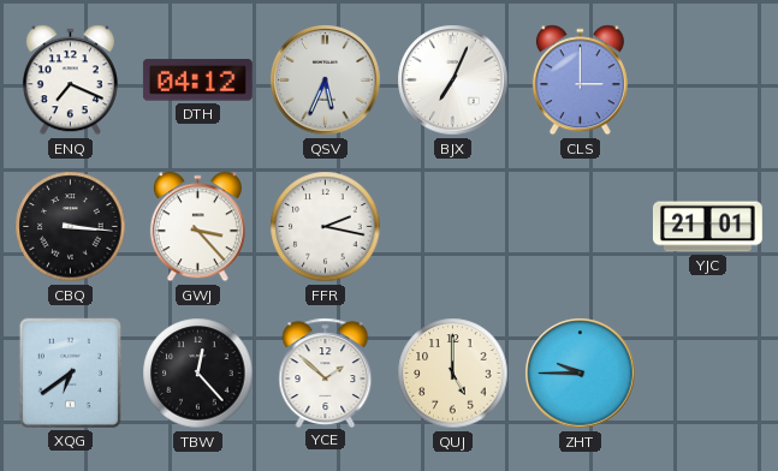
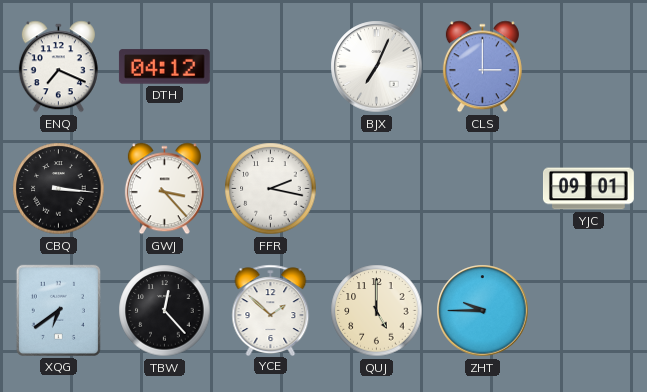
QSV: 5:34 -> none (326, 81)
YJC: 21:01 -> 09:01 (588, 189)
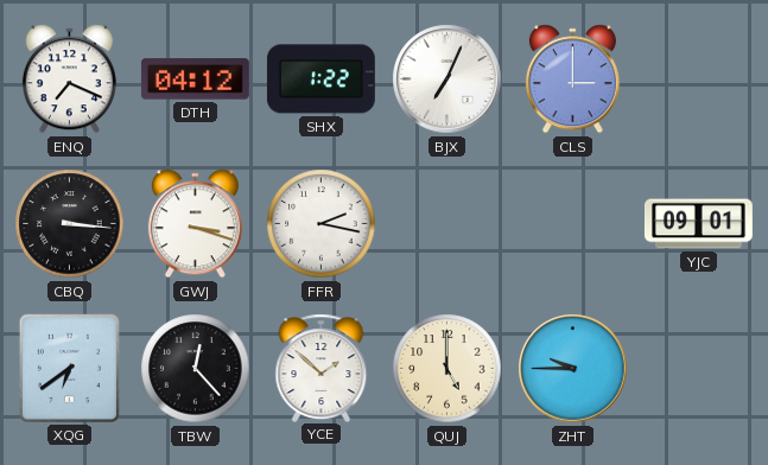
SHX: none -> 1:22 (320, 79)
GWJ: 3:23 -> 3:18 (195, 224)
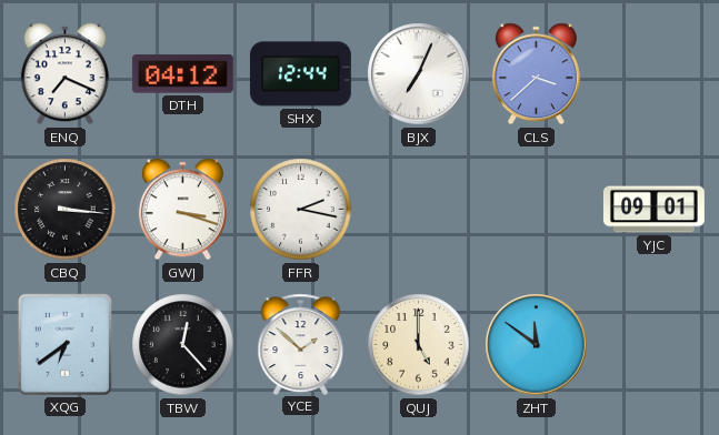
SHX: 1:22 -> 12:44 (300, 74)
CLS: 3:00 -> 3:38 (536, 74)
ZHT: 9:45 -> 11:51 (537, 345)
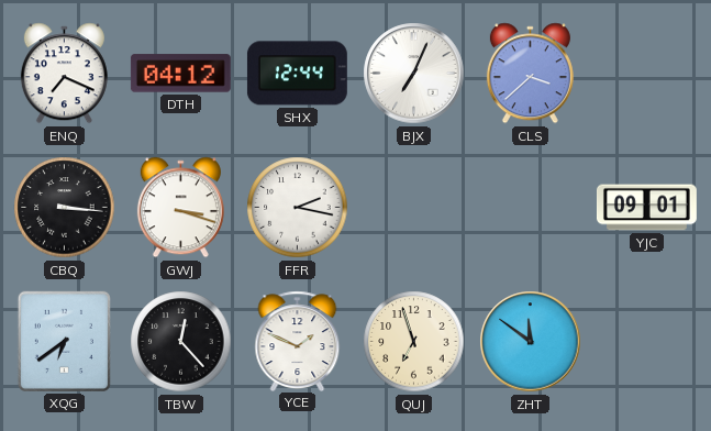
YCE: 1:52 -> 1:49 (298, 341)
QUJ: 5:00 -> 6:57 (414, 342)
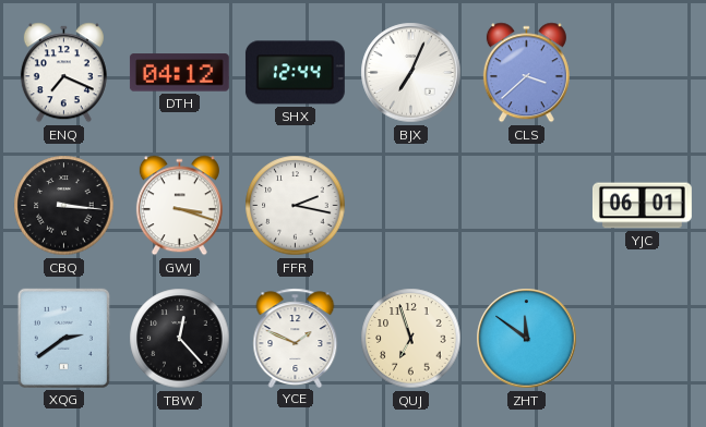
YJC: 09:01 -> 06:01 (642, 206)
XQG: 6:39 -> 2:39 (63, 338)
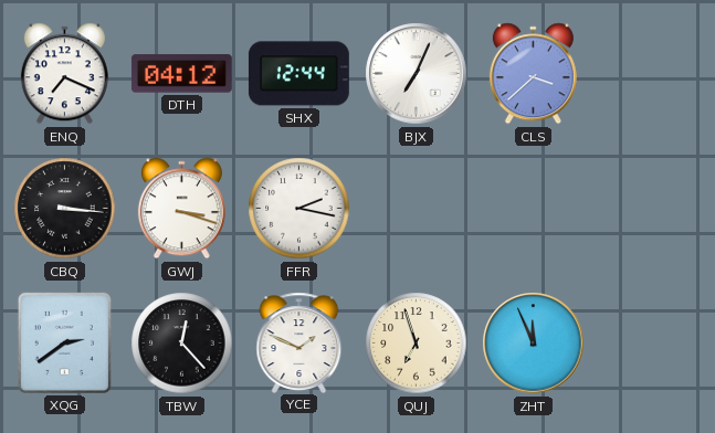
YJC: 06:01 -> none (642, 206)
ZHT: 11:51 -> 11:56 (534, 344)
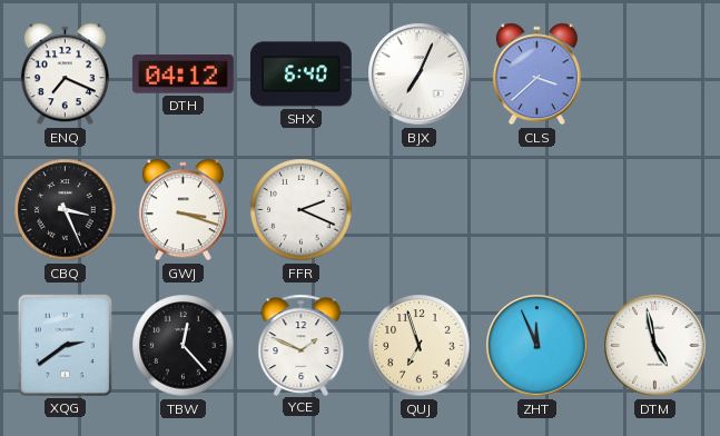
SHX: 12:44 -> 6:40 (300, 75)
CBQ: 3:16 -> 3:26 (66, 210)
FFR: 2:17 -> 2:19 (302, 210)
DTM: none -> 4:58 (655, 346)
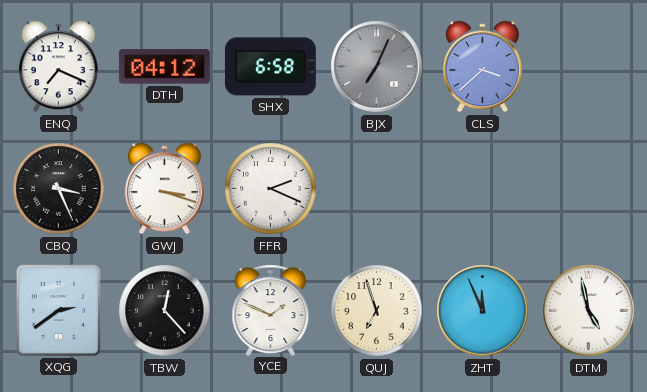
SHX: 6:40 -> 6:58 (270, 67)
BJX dial: white -> grey (377, 67)
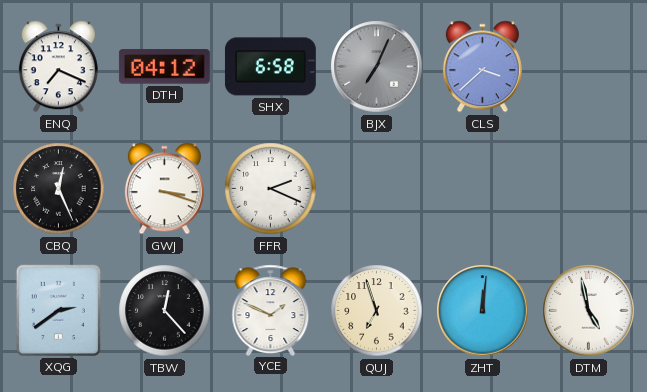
CBQ: 3:26 -> 12:26 (59, 189)
ZHT: 11:56 -> 12:01 (483, 311)
